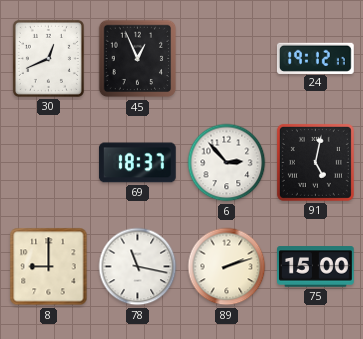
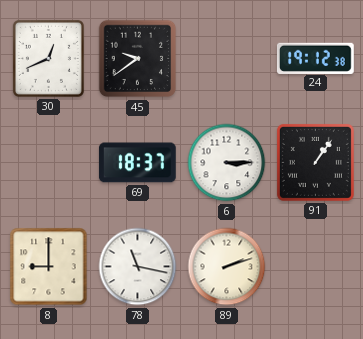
45: 12:56 -> 9:39 (138, 59)
24: 19:12:17 -> 19:12:38 (316, 58)
6: 2:53 -> 3:15 (227, 163)
91: 5:02 -> 1:06 (315, 162)
75: 15:00 -> none (316, 267)
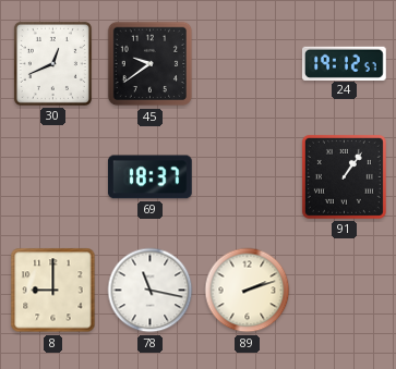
24: 19:12:38 -> 19:12:57 (345, 63)
6: 3:15 -> none (227, 163)
